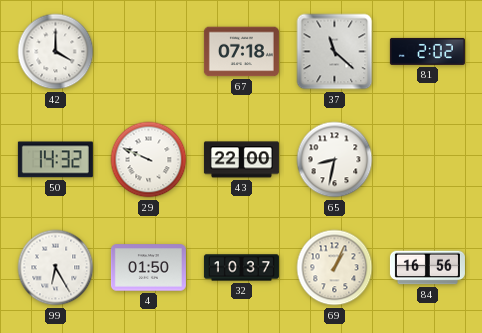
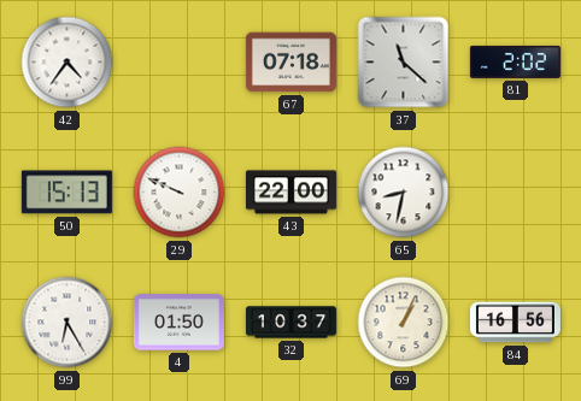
42: 4:00 -> 4:36 (68, 63)
50: 14:32 -> 15:13 (66, 193)
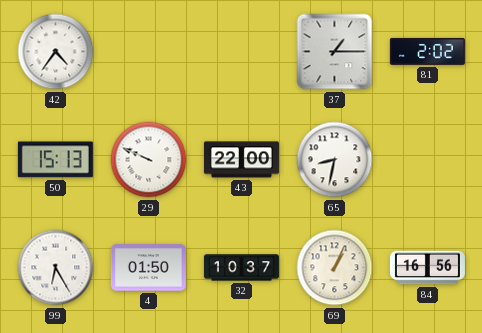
67: 07:18 -> none (290, 63)
37: 11:22 -> 1:15 (335, 52)
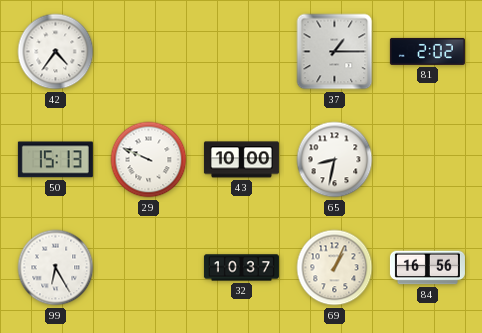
43: 22:00 -> 10:00 (241, 160)
4: 01:50 -> none (148, 268)
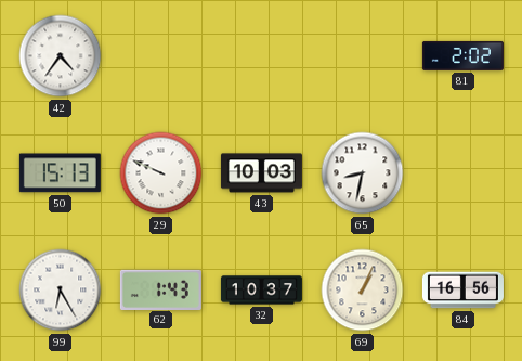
37: 1:15 -> none (335, 52)
43: 10:00 -> 10:03 (261, 173)
62: none -> 1:43 (160, 289)
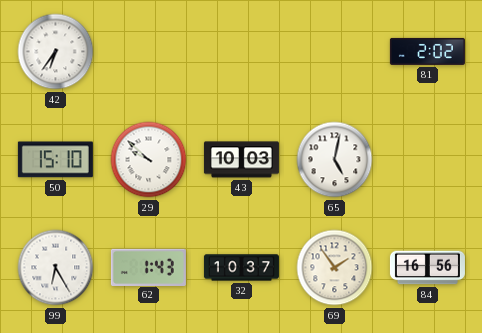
42: 4:36 -> 6:36 (56, 52)
50: 15:13 -> 15:10 (55, 160)
29: 9:49 -> 9:52 (149, 160)
65: 8:32 -> 5:02 (335, 160)
69: 1:04 -> 1:54 (335, 268)
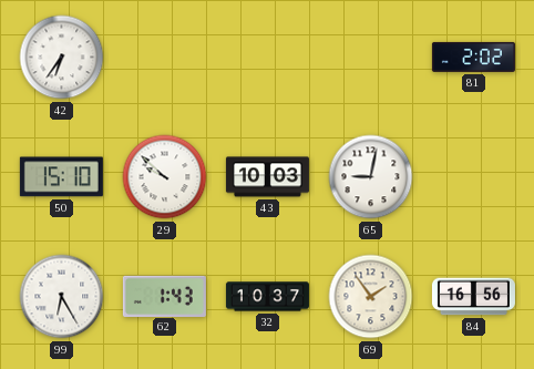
65: 5:02 -> 9:02 (371, 177)
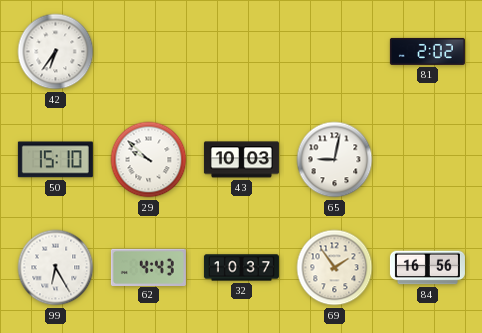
62: 1:43 -> 4:43 (148, 267)
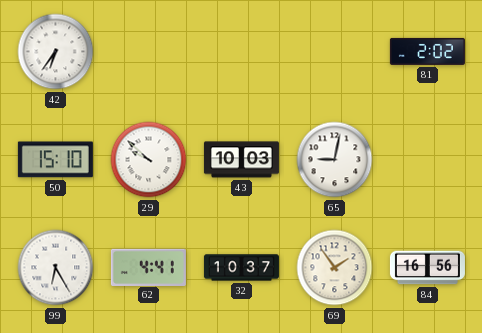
62: 4:43 -> 4:41 (148, 267)
